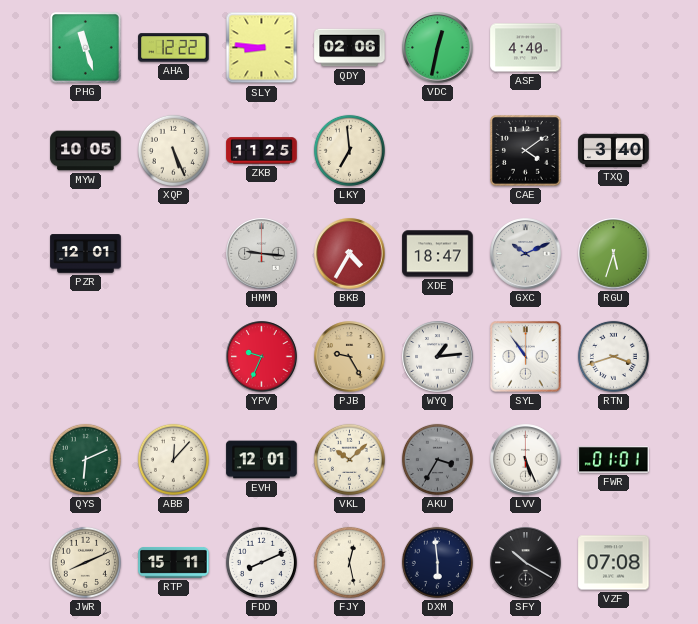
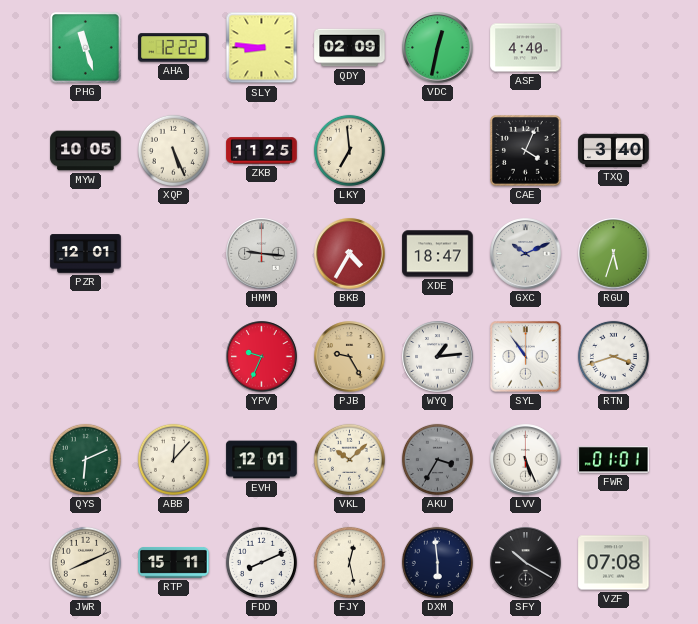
QDY: 02:06 -> 02:09 (350, 48)
CAE: 4:09 -> 4:04 (526, 151)
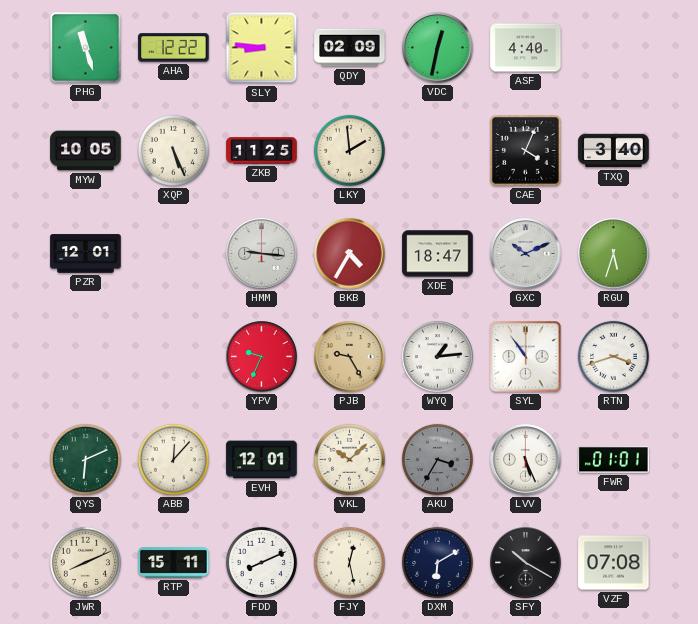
LKY: 6:59 -> 1:59 (349, 150)
DXM: 5:59 -> 6:10 (437, 562)
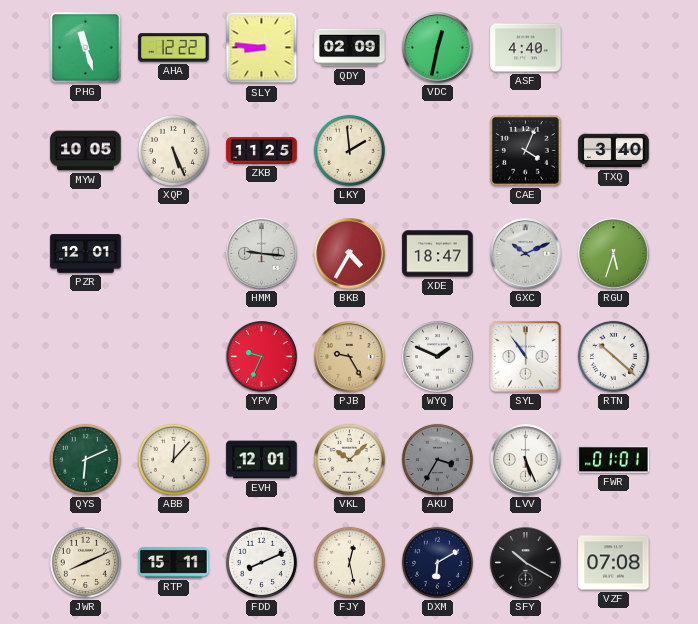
WYQ: 1:14 -> 1:49 (438, 357)
RTN: 3:42 -> 10:22 (613, 356)
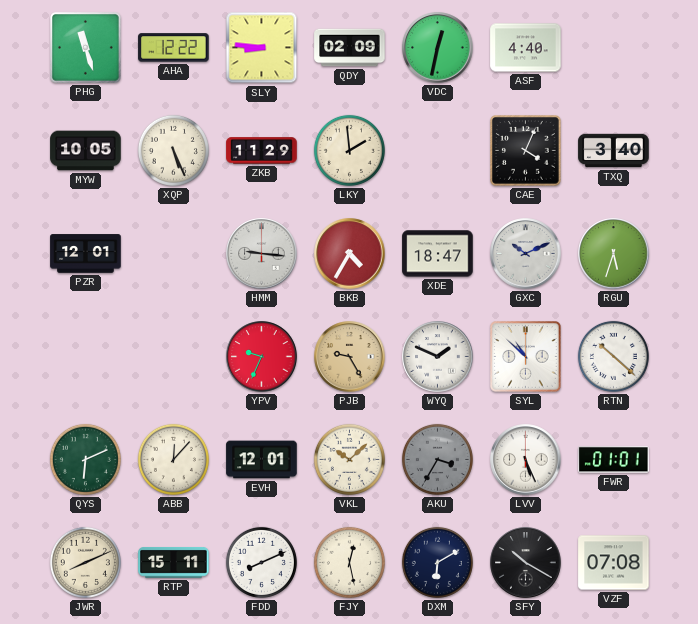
ZKB: 11:25 -> 11:29 (262, 151)
SYL: 10:54 -> 10:52 (526, 357)
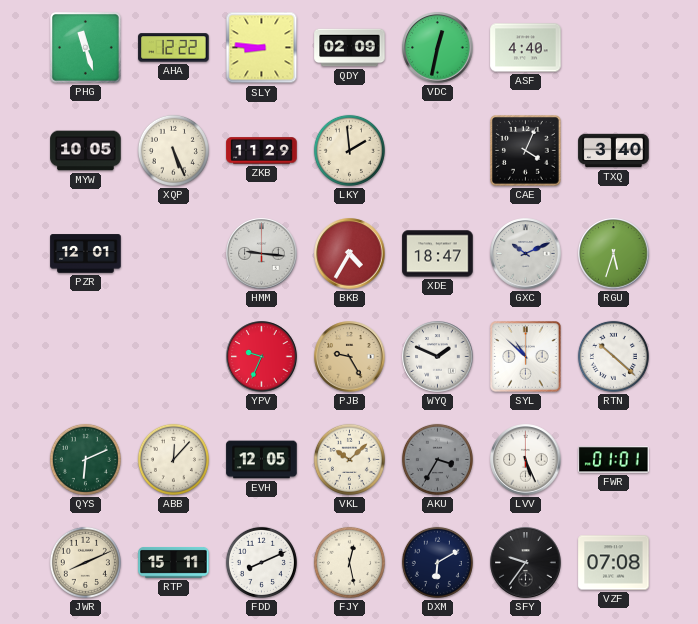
EVH: 12:01 -> 12:05 (262, 460)
SFY: 10:20 -> 9:36 (526, 563)
